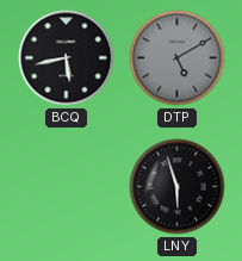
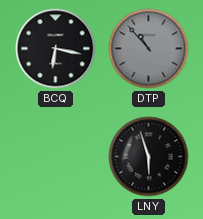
BCQ: 5:43 -> 6:17 (56, 49)
DTP: 5:10 -> 10:53 (149, 49)
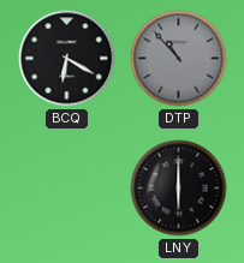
BCQ: 6:17 -> 6:20 (67, 59)
LNY: 5:57 -> 6:00 (179, 189)
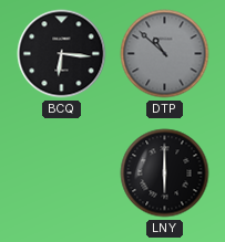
BCQ: 6:20 -> 6:16 (62, 54)
DTP: 10:53 -> 10:52 (165, 54)
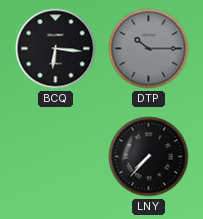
DTP: 10:52 -> 10:15 (149, 49)
LNY: 6:00 -> 7:37 (149, 157)
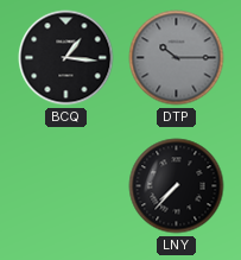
BCQ: 6:16 -> 1:16 (66, 58)
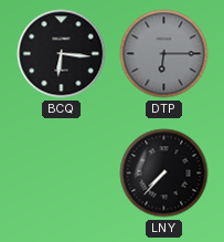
BCQ: 1:16 -> 6:16 (62, 54)
DTP: 10:15 -> 6:15 (164, 54)
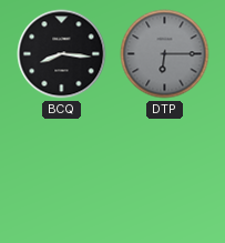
BCQ: 6:16 -> 8:16 (62, 54)
LNY: 7:37 -> none (164, 173)
